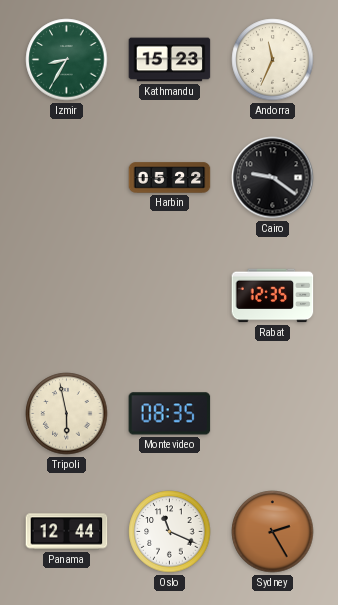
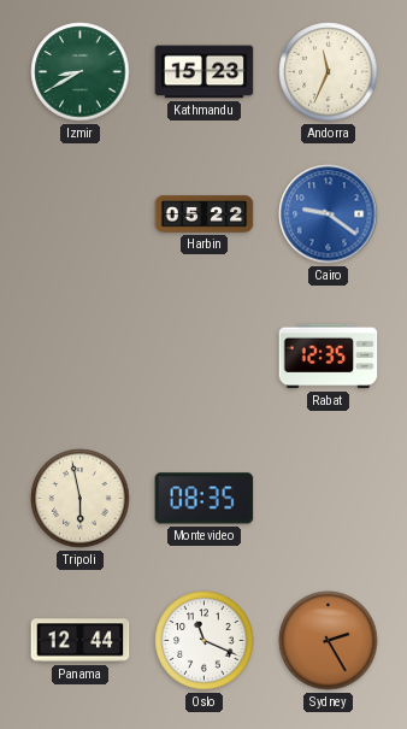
Izmir: 8:35 -> 8:40 (81, 72)
Cairo dial: black -> blue (329, 214)
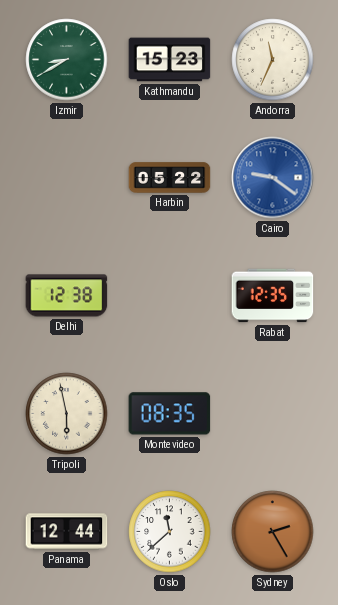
Delhi: none -> 12:38 (67, 296)
Oslo: 11:19 -> 11:38 (170, 532)
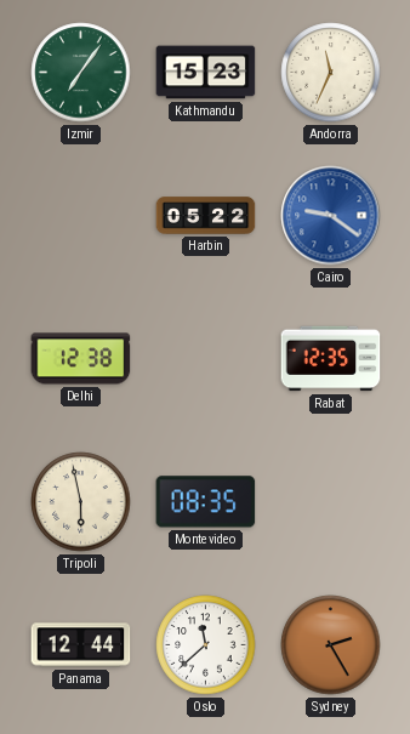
Izmir: 8:40 -> 7:06 (81, 73)
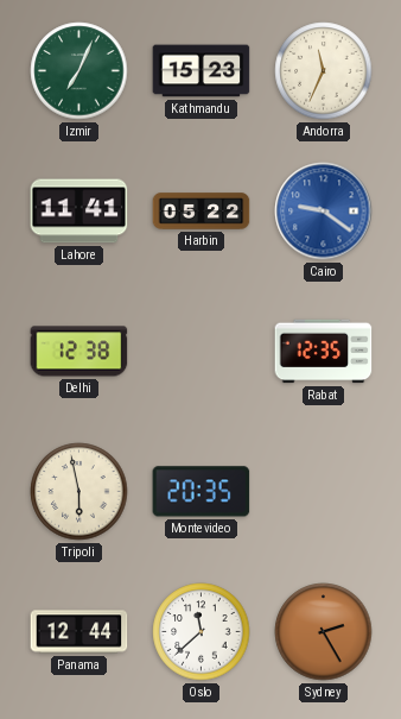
Izmir: 7:06 -> 7:04 (79, 71)
Lahore: none -> 11:41 (79, 212)
Montevideo: 08:35 -> 20:35 (202, 492)
